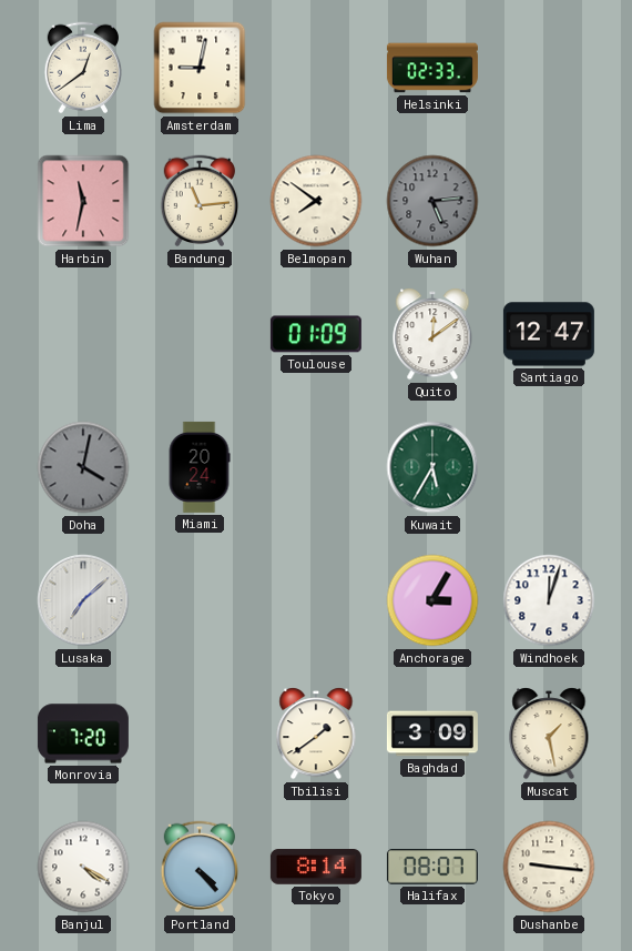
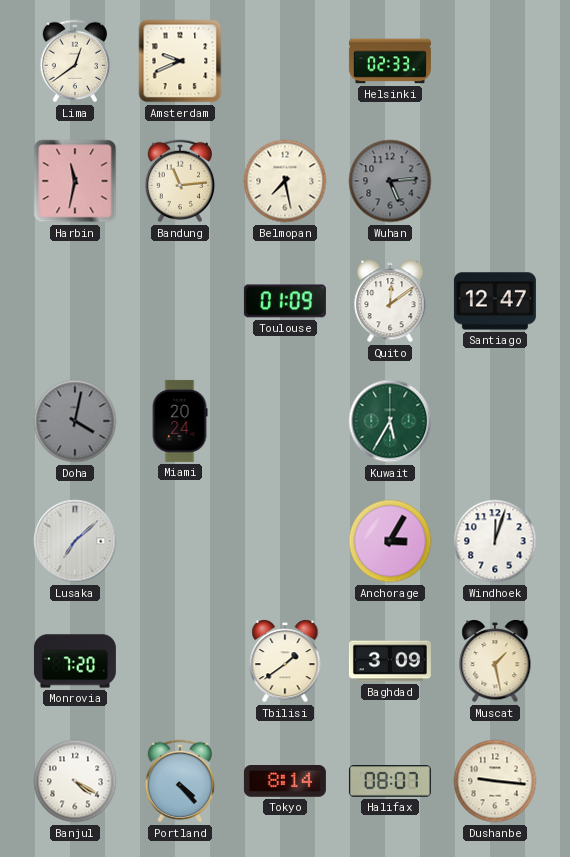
Amsterdam: 9:02 -> 9:41 (180, 61)
Belmopan: 7:51 -> 7:28 (285, 181)
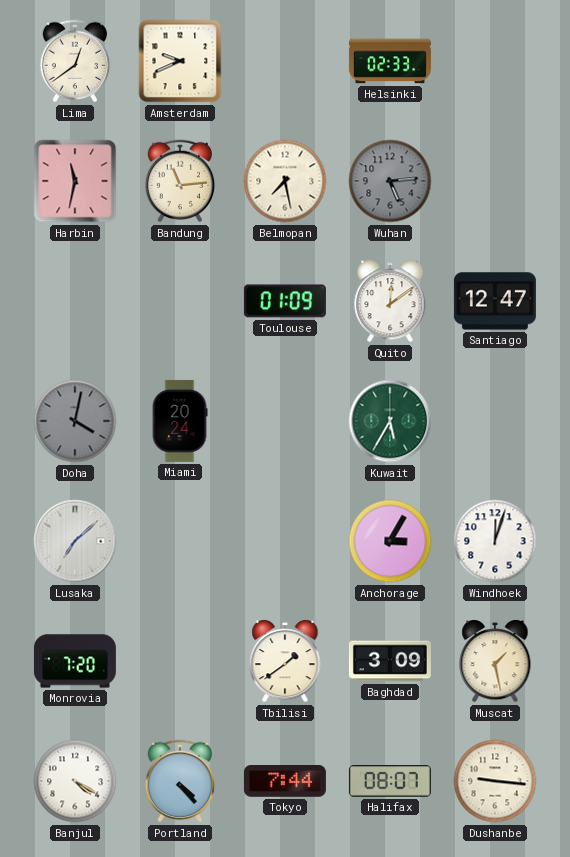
Tokyo: 8:14 -> 7:44 (285, 782)
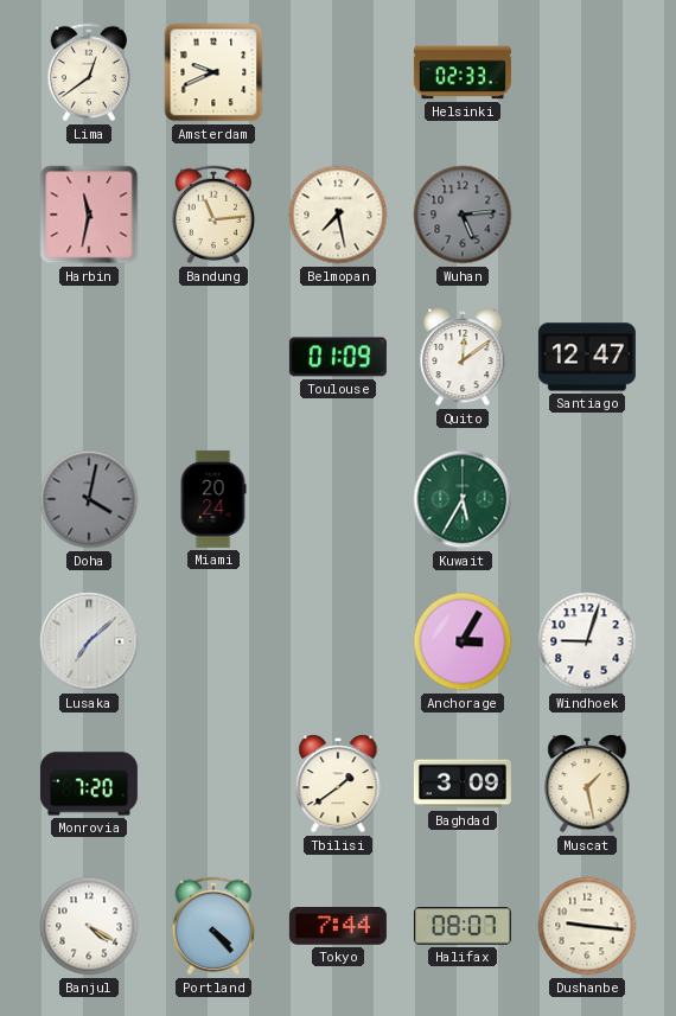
Windhoek: 12:03 -> 9:03 (587, 641)
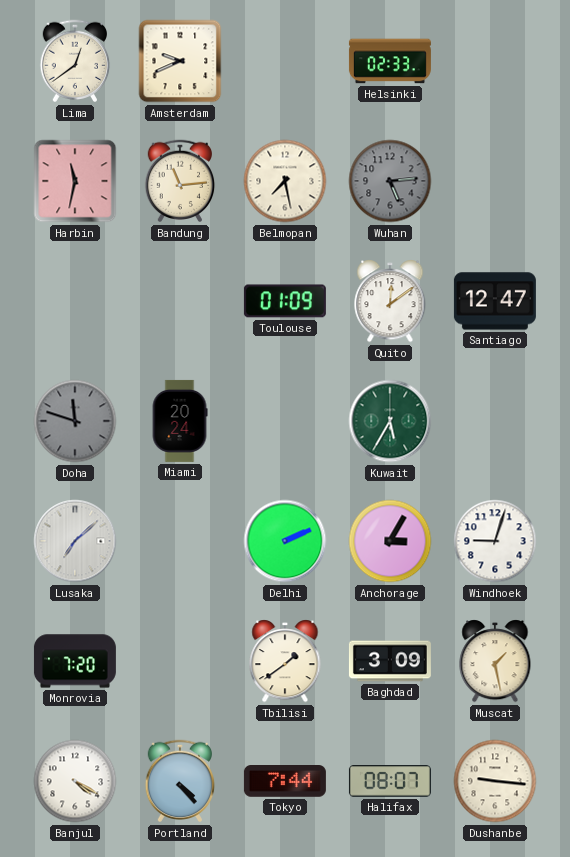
Doha: 4:02 -> 11:48 (75, 421)
Delhi: none -> 2:11 (285, 541)
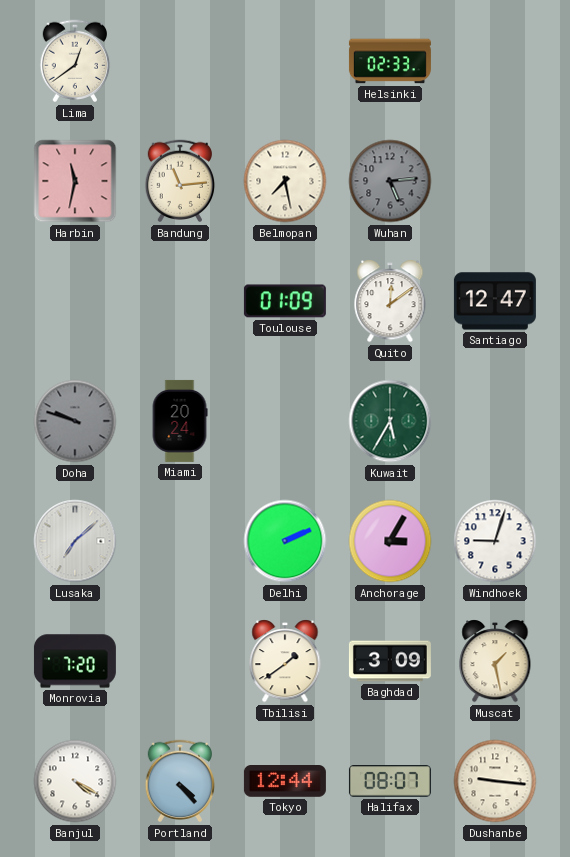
Amsterdam: 9:41 -> none (180, 61)
Doha: 11:48 -> 9:48 (75, 421)
Tokyo: 7:44 -> 12:44 (285, 782)
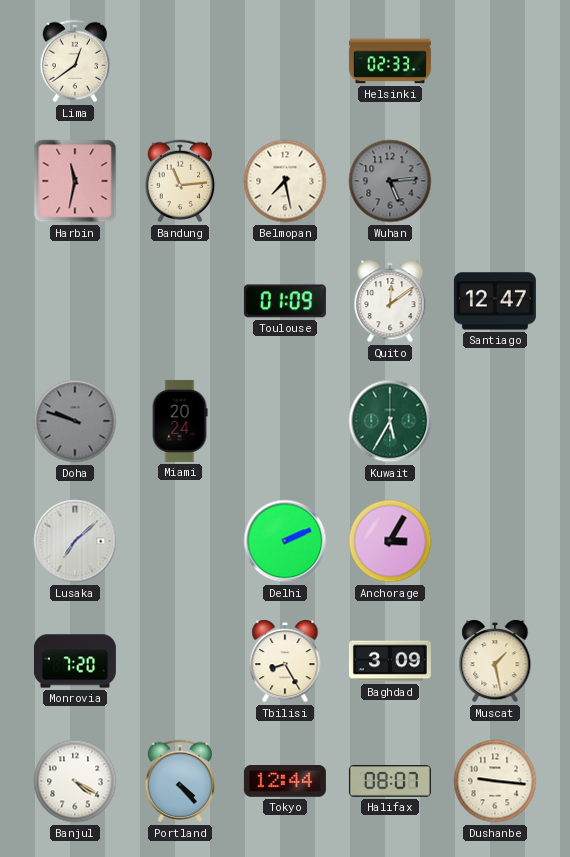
Windhoek: 9:03 -> none (495, 541)
Tbilisi: 1:39 -> 8:25 (285, 661)
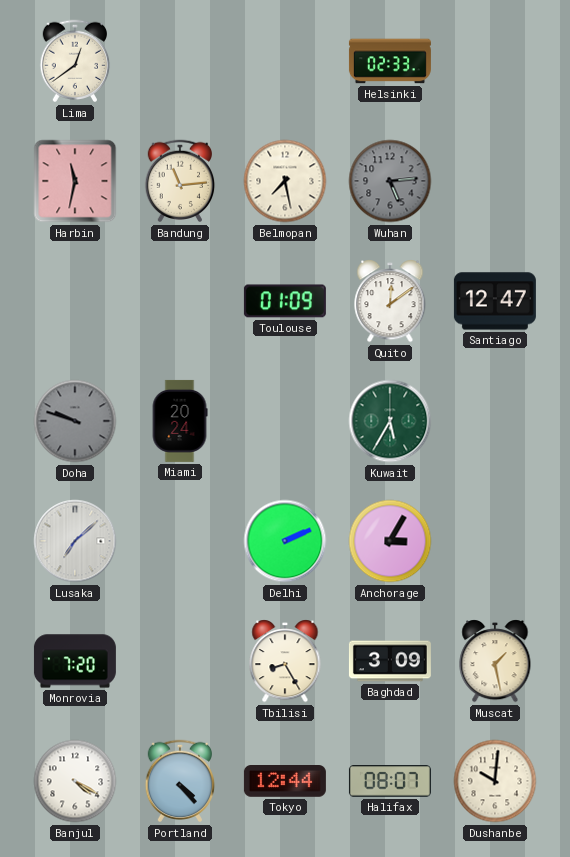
Dushanbe: 9:16 -> 10:01 (495, 781)
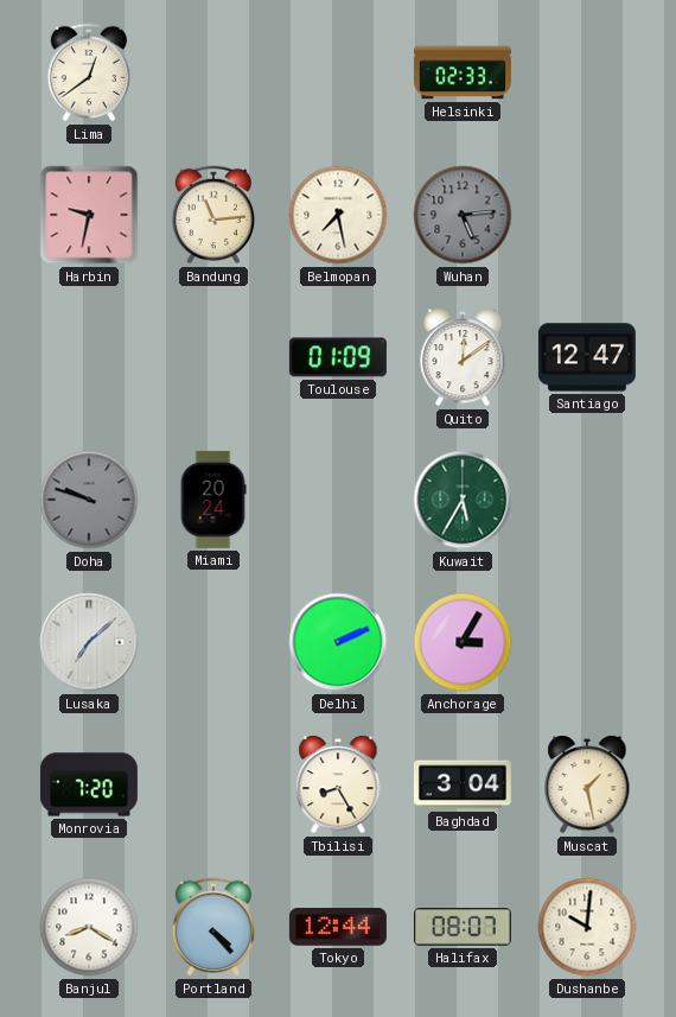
Harbin: 11:32 -> 9:32 (89, 215)
Baghdad: 3:09 -> 3:04 (463, 784)
Banjul: 4:20 -> 8:20 (89, 927)
